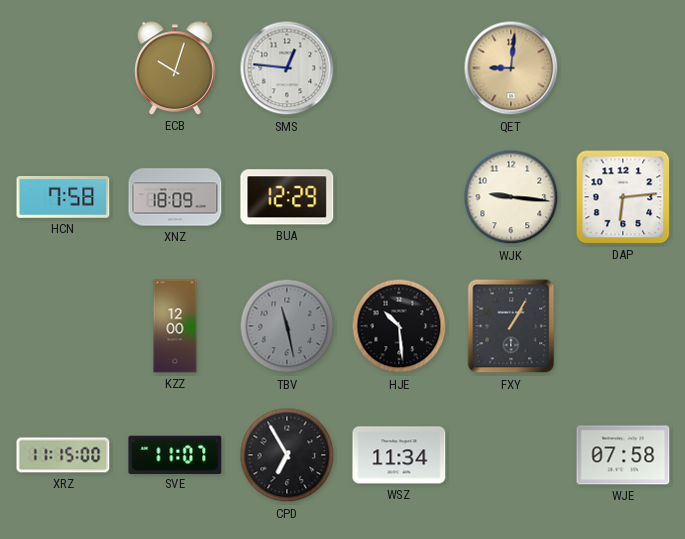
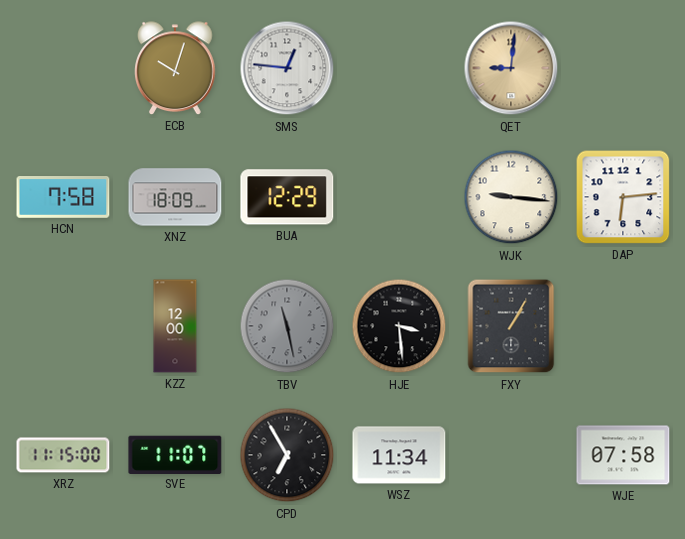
HJE: 10:29 -> 3:29 (399, 326)
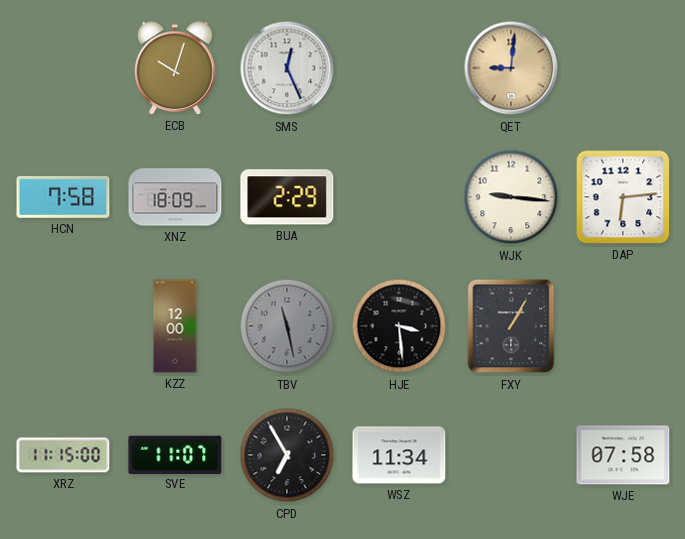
SMS: 12:46 -> 12:26 (287, 68)
BUA: 12:29 -> 2:29 (287, 197)
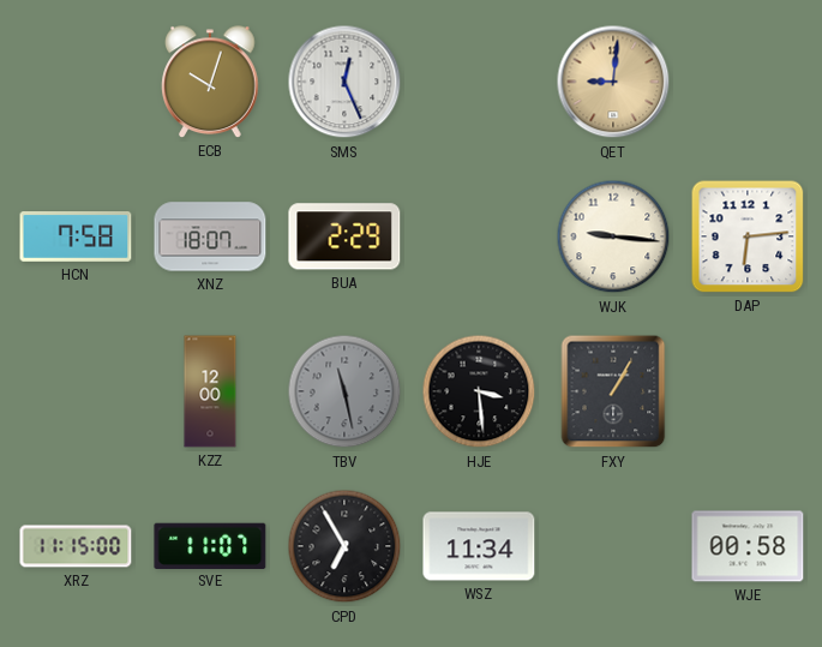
XNZ: 18:09 -> 18:07 (210, 236)
WJE: 07:58 -> 00:58 (748, 546)
